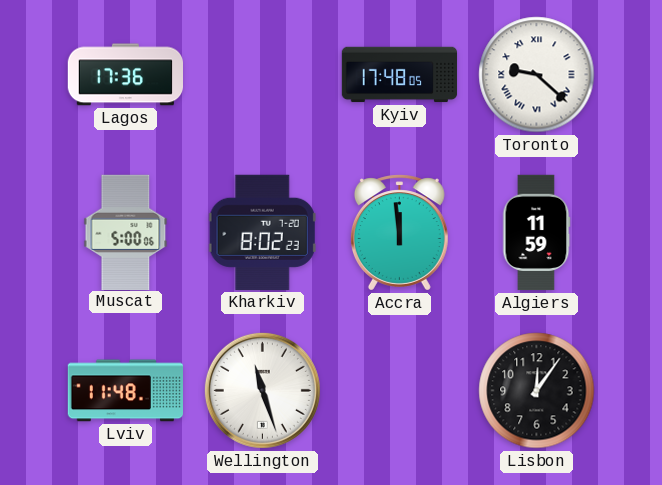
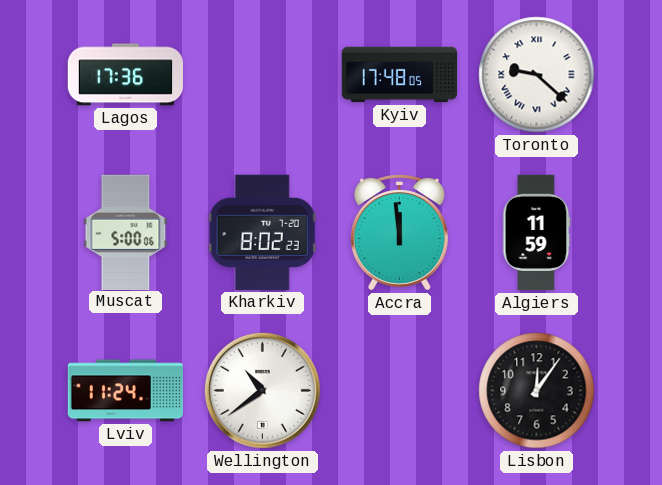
Lviv: 11:48 -> 11:24 (125, 391)
Wellington: 11:27 -> 10:39 (262, 390)
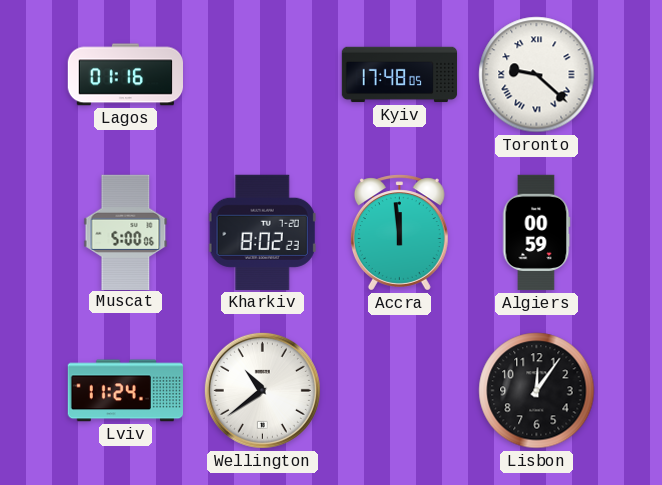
Lagos: 17:36 -> 01:16 (125, 75)
Algiers: 11:59 -> 00:59 (536, 233)
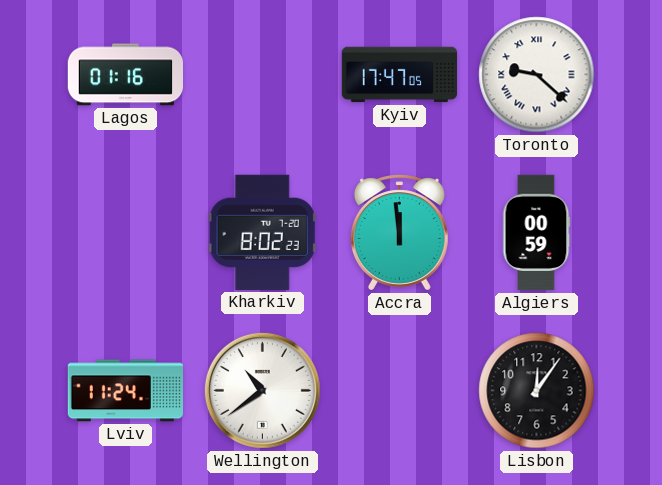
Kyiv: 17:48 -> 17:47 (400, 75)
Muscat: 5:00 -> none (126, 232)
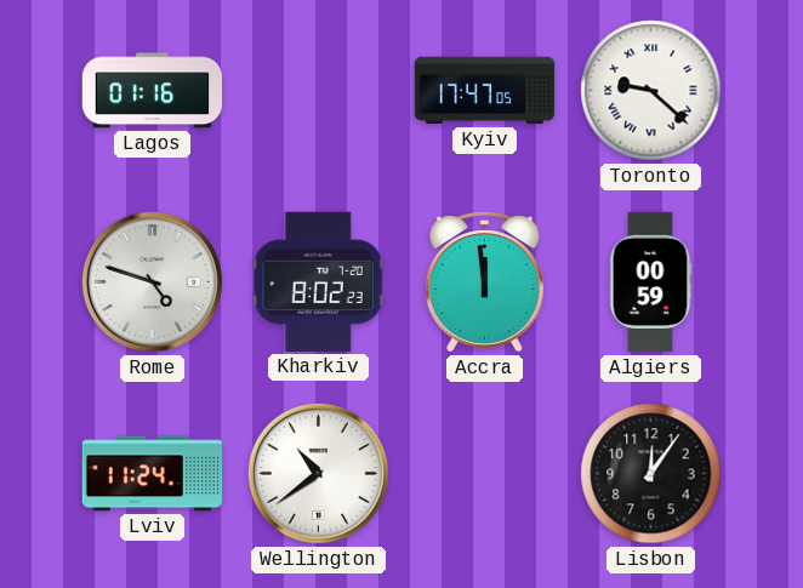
Rome: none -> 4:48 (152, 281)
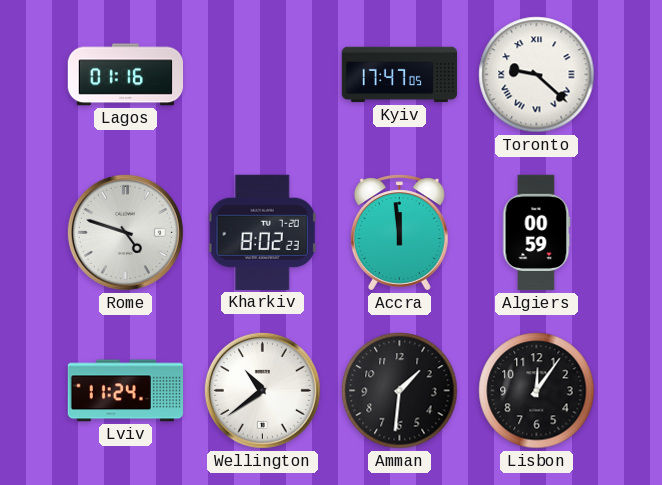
Amman: none -> 1:31 (400, 391)
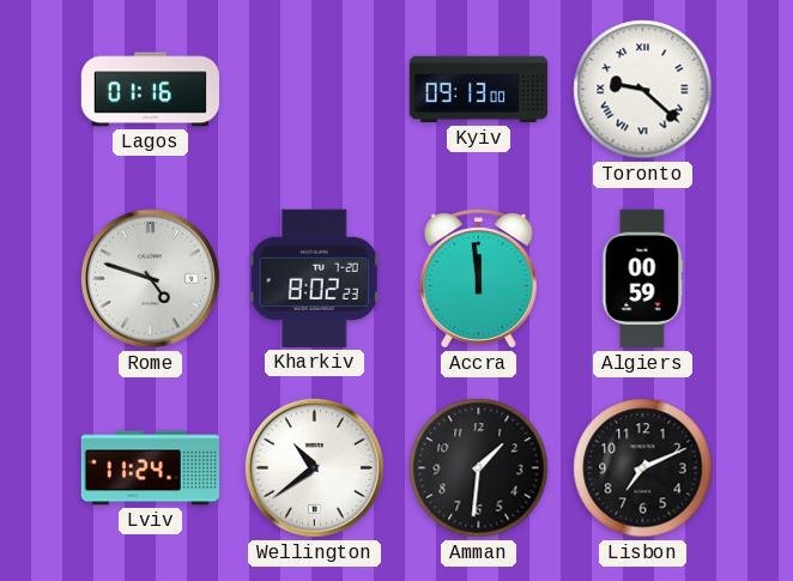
Kyiv: 17:47 -> 09:13 (479, 90)
Lisbon: 12:06 -> 7:11 (643, 468)
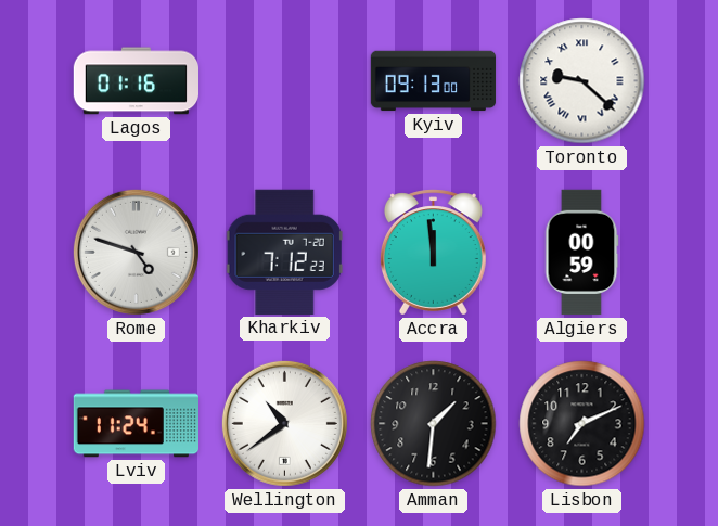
Kharkiv: 8:02 -> 7:12 (284, 252)
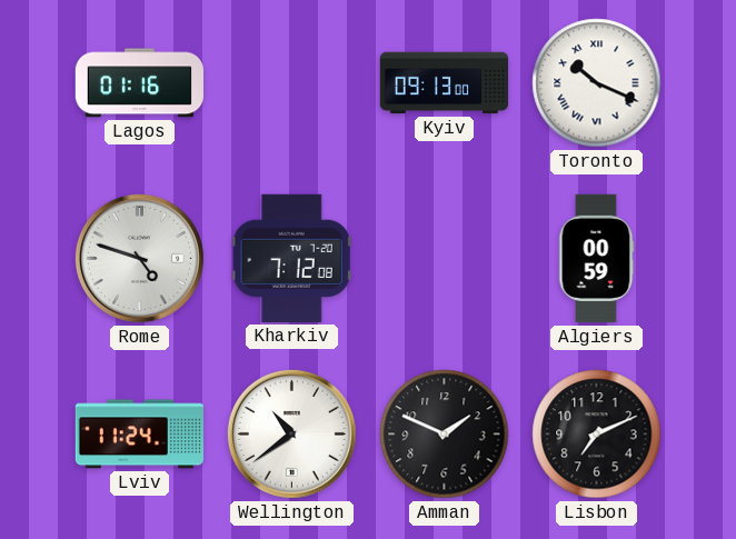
Toronto: 9:22 -> 10:19 (597, 83)
Kharkiv: 7:12:23 -> 7:12:08 (291, 258)
Accra: 11:59 -> none (433, 253)
Amman: 1:31 -> 1:49 (445, 435)
